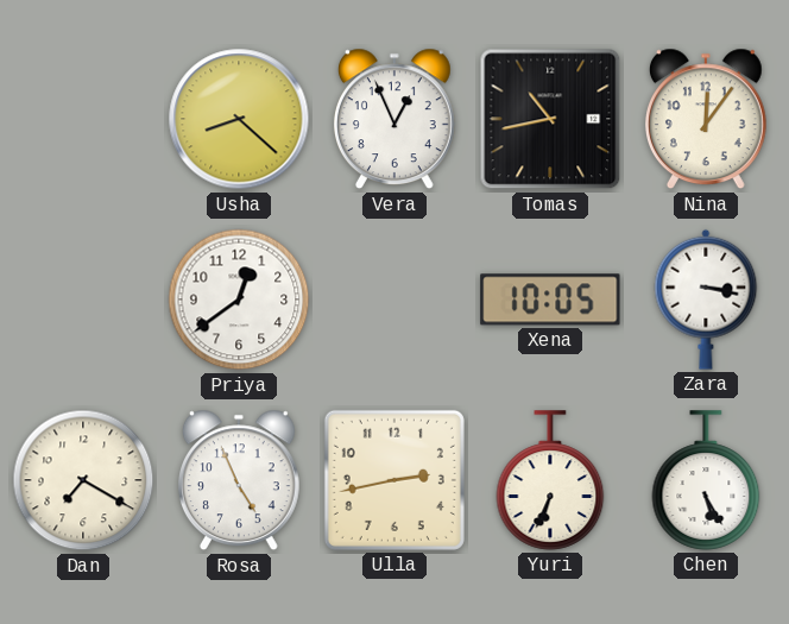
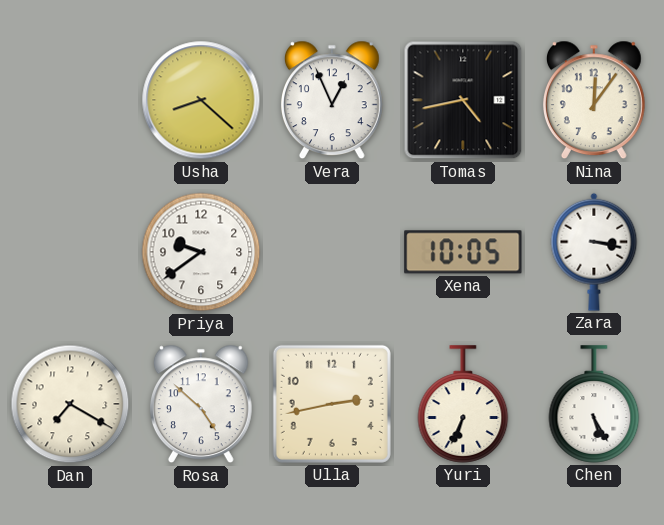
Tomas: 10:43 -> 4:43 (463, 100)
Priya: 12:39 -> 9:39 (201, 252)
Rosa: 4:56 -> 4:52 (201, 404)
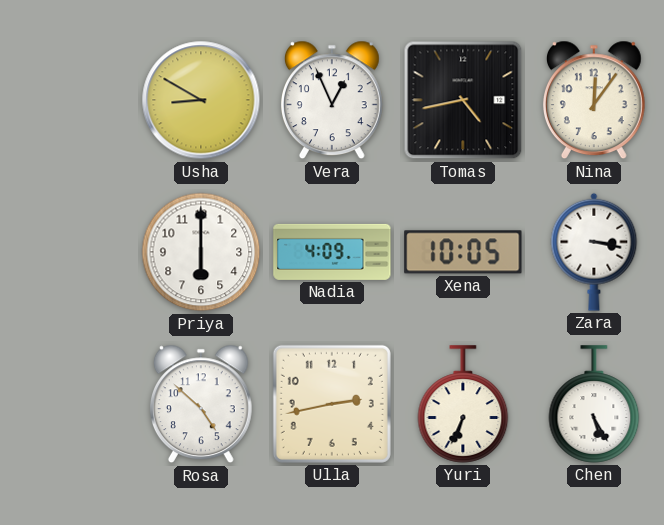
Usha: 8:22 -> 8:50 (201, 100)
Priya: 9:39 -> 6:00 (201, 252)
Nadia: none -> 4:09 (332, 252)
Dan: 7:20 -> none (70, 404)
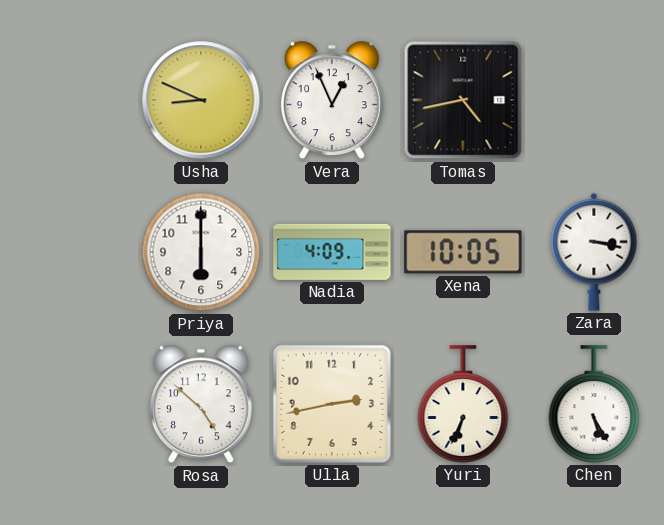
Usha: 8:50 -> 8:49 (201, 100)
Nina: 12:06 -> none (594, 100)
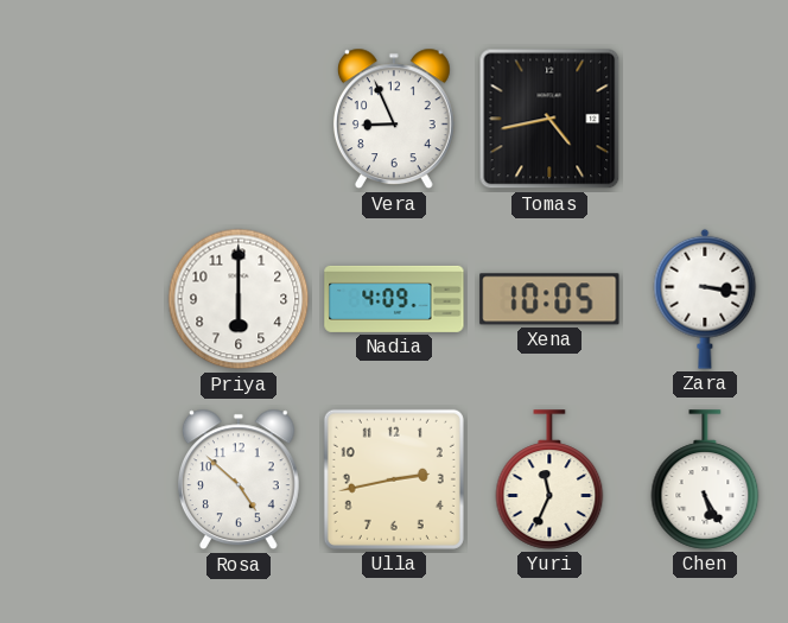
Usha: 8:49 -> none (201, 100)
Vera: 12:56 -> 8:56 (394, 119)
Yuri: 6:34 -> 11:34 (549, 479)
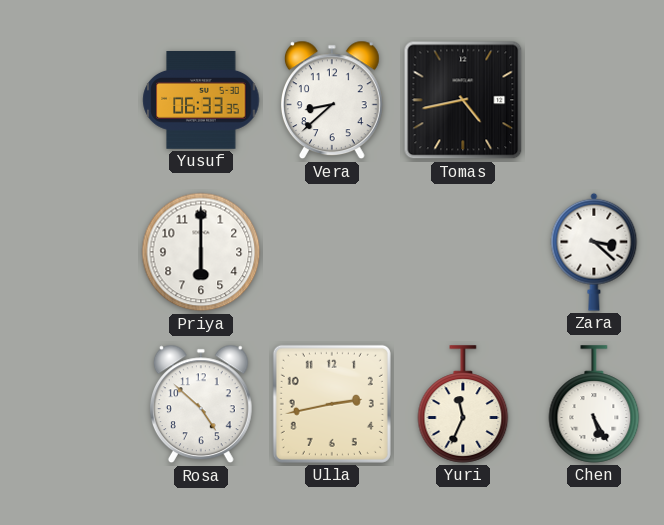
Yusuf: none -> 06:33 (201, 101)
Vera: 8:56 -> 8:38 (332, 100)
Nadia: 4:09 -> none (394, 299)
Xena: 10:05 -> none (549, 299)
Zara: 3:17 -> 3:22 (594, 252)
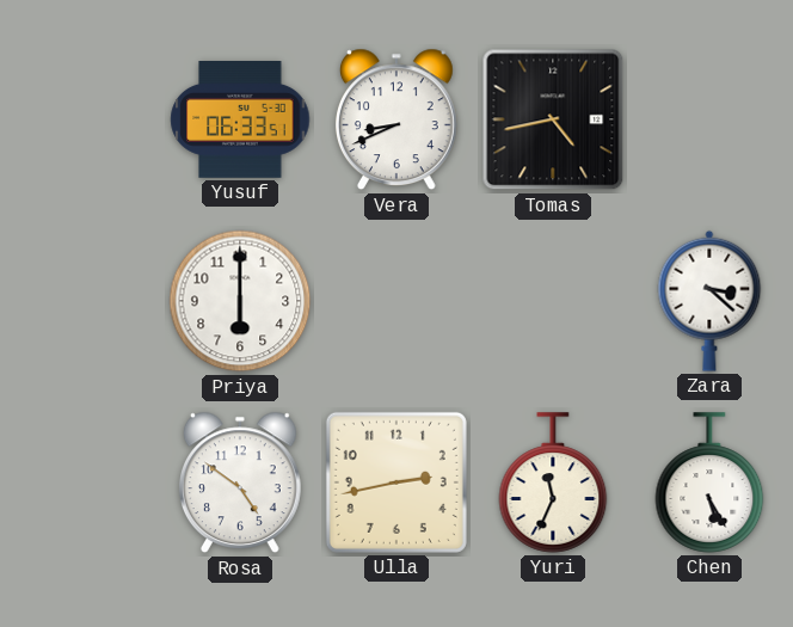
Yusuf: 06:33:35 -> 06:33:51 (240, 121)
Vera: 8:38 -> 8:41 (396, 119)
Rosa: 4:52 -> 4:51 (240, 482)
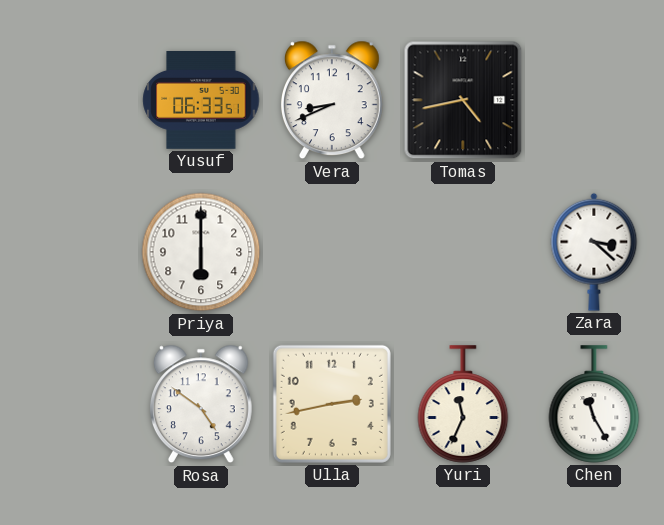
Chen: 5:25 -> 11:25 (594, 404)
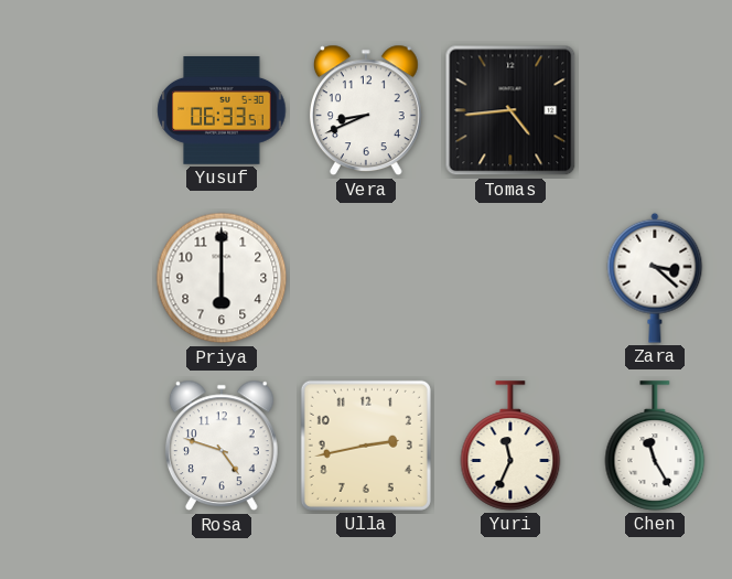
Tomas: 4:43 -> 4:44 (510, 110)
Rosa: 4:51 -> 4:48 (222, 446)
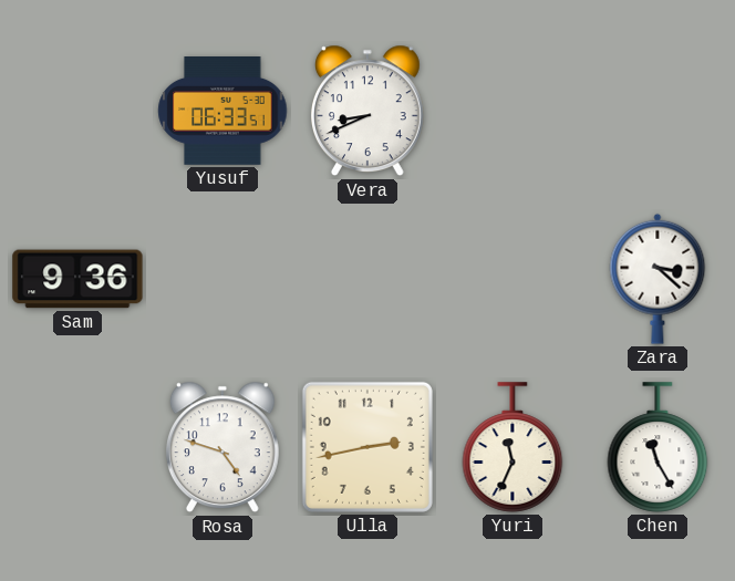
Tomas: 4:44 -> none (510, 110)
Sam: none -> 9:36 (77, 279)
Priya: 6:00 -> none (222, 278)
